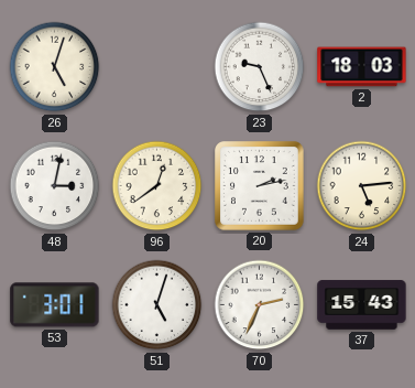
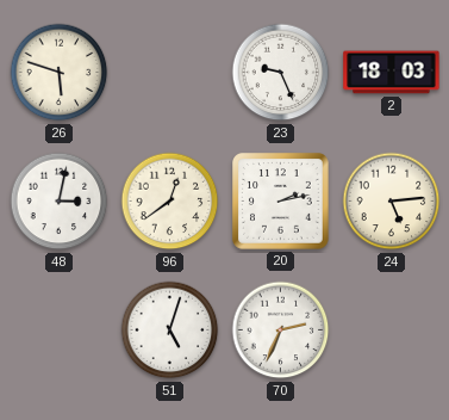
26: 5:03 -> 5:48 (60, 73)
53: 3:01 -> none (55, 305)
37: 15:43 -> none (362, 305)
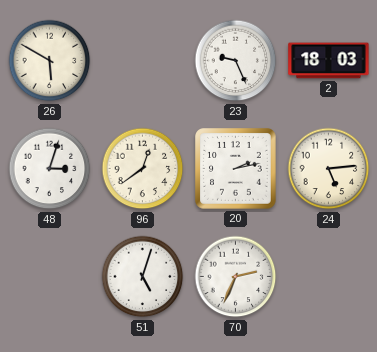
26: 5:48 -> 5:50 (50, 61)
48: 3:02 -> 3:03 (50, 169)
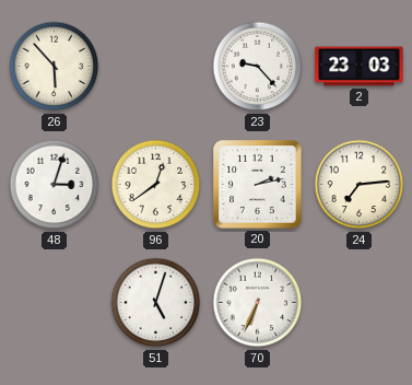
26: 5:50 -> 5:53 (55, 67)
23: 9:26 -> 9:23 (258, 67)
2: 18:03 -> 23:03 (360, 67)
24: 5:14 -> 7:14 (360, 185)
70: 2:34 -> 6:34 (258, 303)
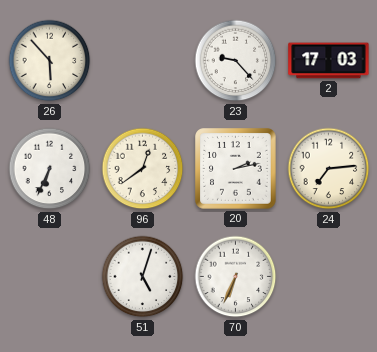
2: 23:03 -> 17:03 (329, 61)
48: 3:03 -> 6:34 (50, 169)
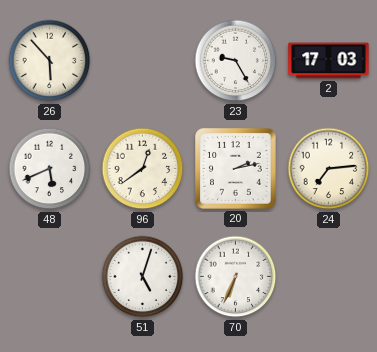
23: 9:23 -> 9:25 (236, 61)
48: 6:34 -> 5:41 (50, 169)
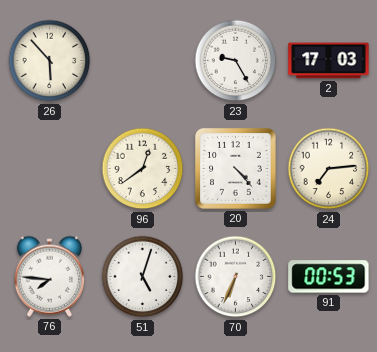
48: 5:41 -> none (50, 169)
20: 2:13 -> 4:23 (236, 169)
76: none -> 7:46 (49, 276)
91: none -> 00:53 (329, 277)
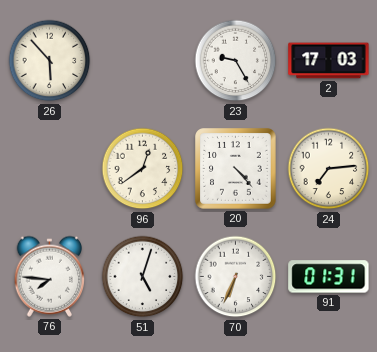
91: 00:53 -> 01:31 (329, 277)
